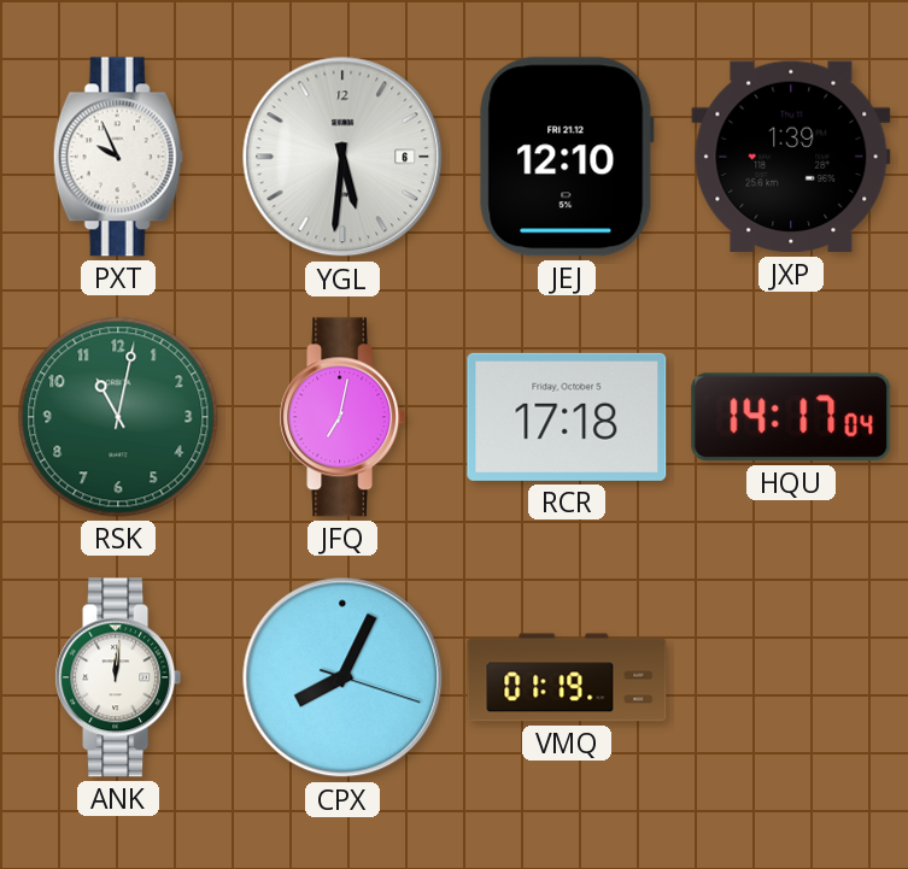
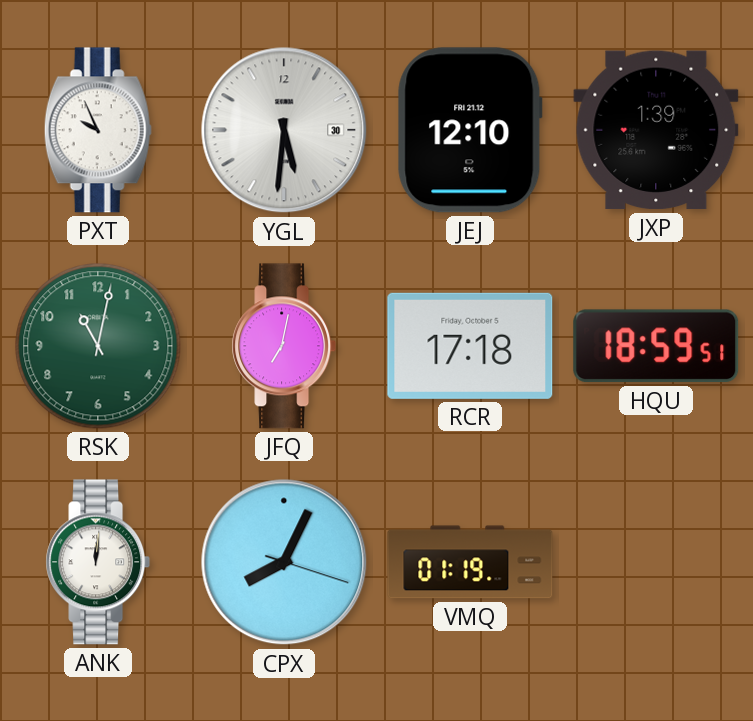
YGL date: 6 -> 30 (284, 130)
HQU: 14:17 -> 18:59 (656, 346)
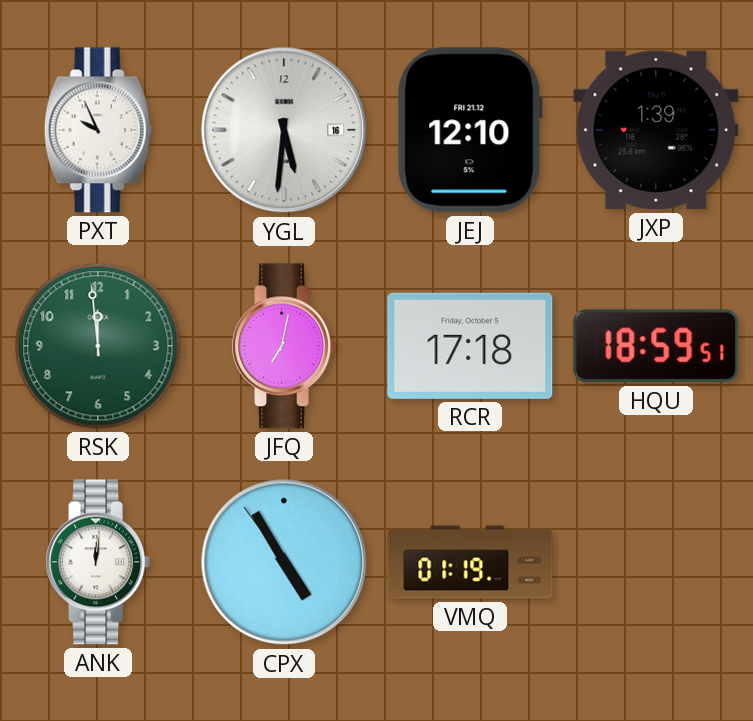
YGL date: 30 -> 16 (284, 130)
RSK: 11:02 -> 11:59 (98, 346)
CPX: 8:04 -> 4:54 (284, 562)
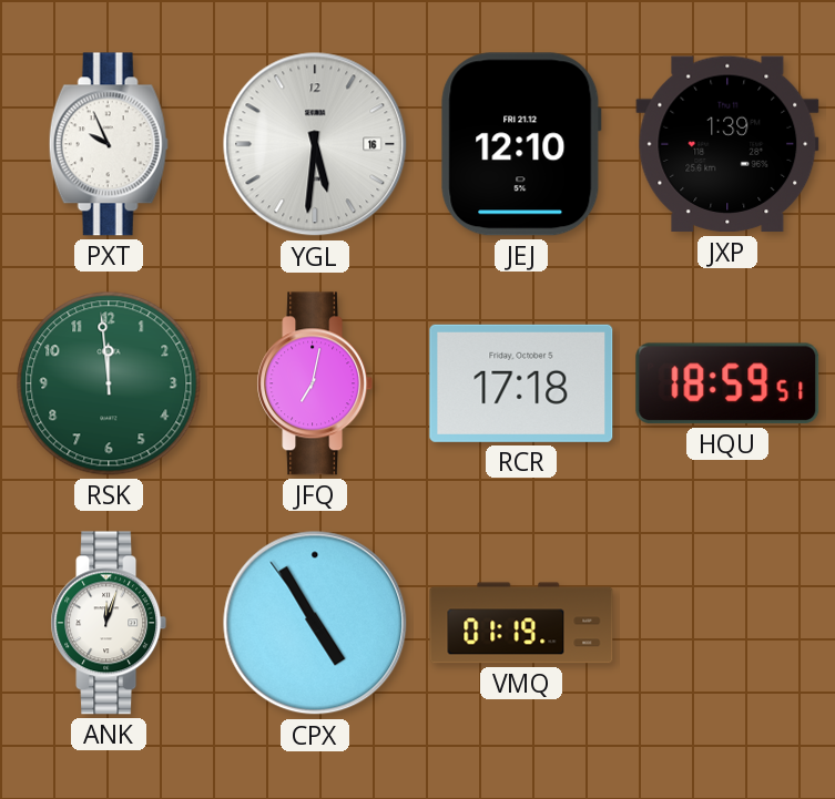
ANK: 12:01 -> 12:03 (109, 623)
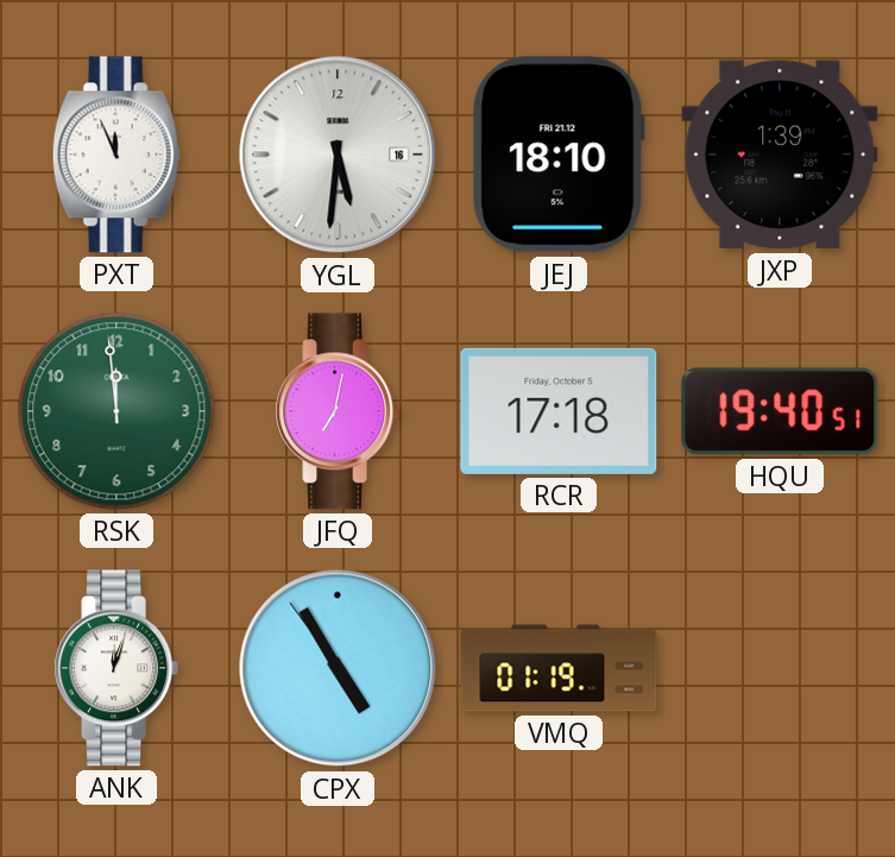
PXT: 9:56 -> 11:56 (116, 155)
JEJ: 12:10 -> 18:10 (559, 155)
HQU: 18:59 -> 19:40 (780, 411)
